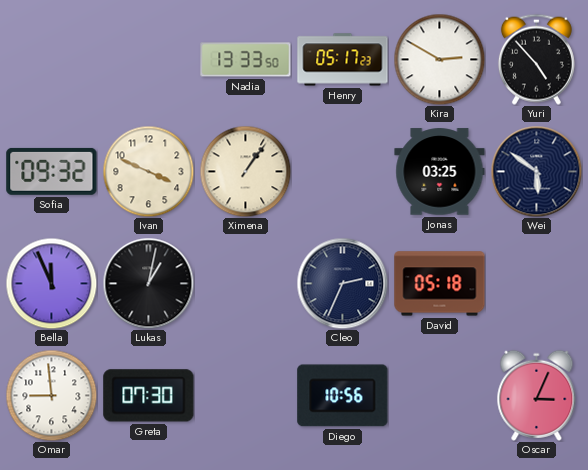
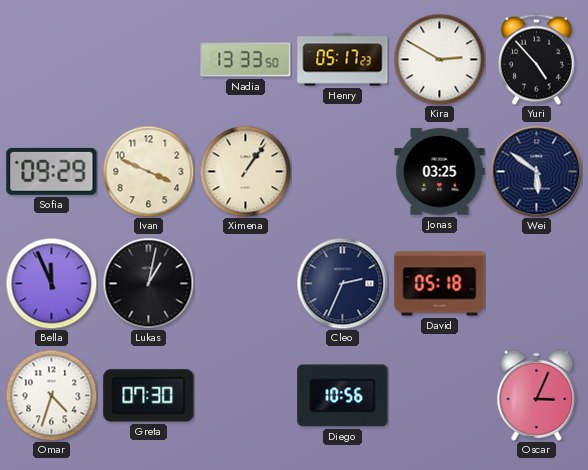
Sofia: 09:32 -> 09:29 (52, 171)
Omar: 8:59 -> 4:33 (51, 395)
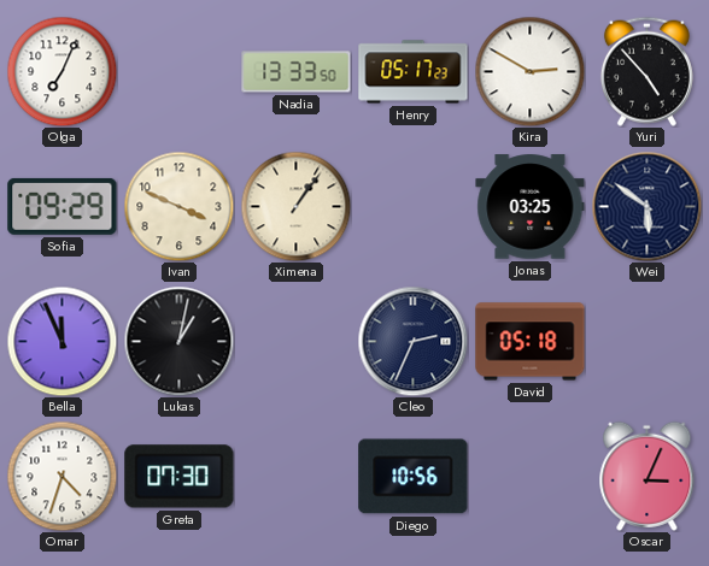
Olga: none -> 7:04 (61, 71)
